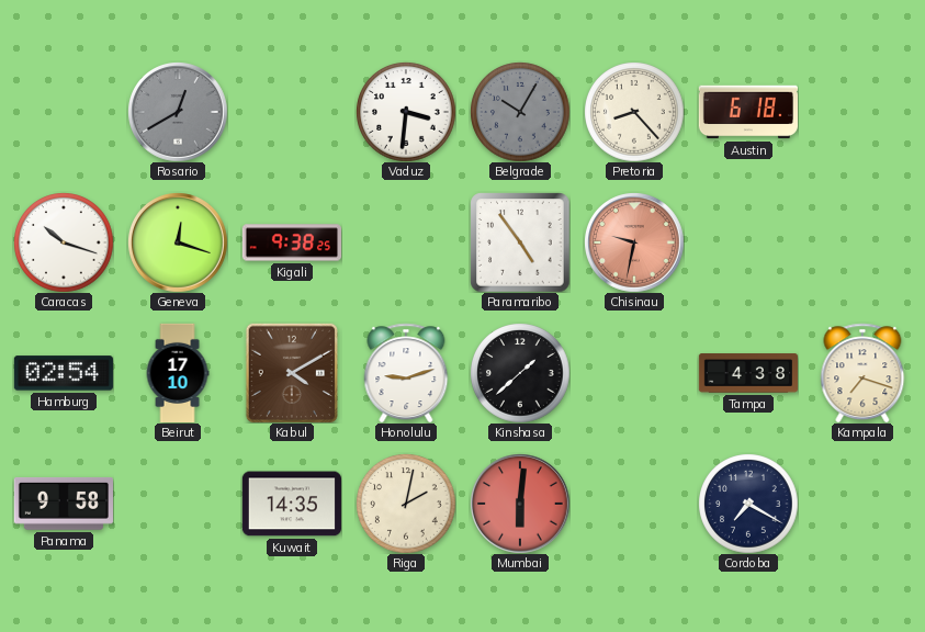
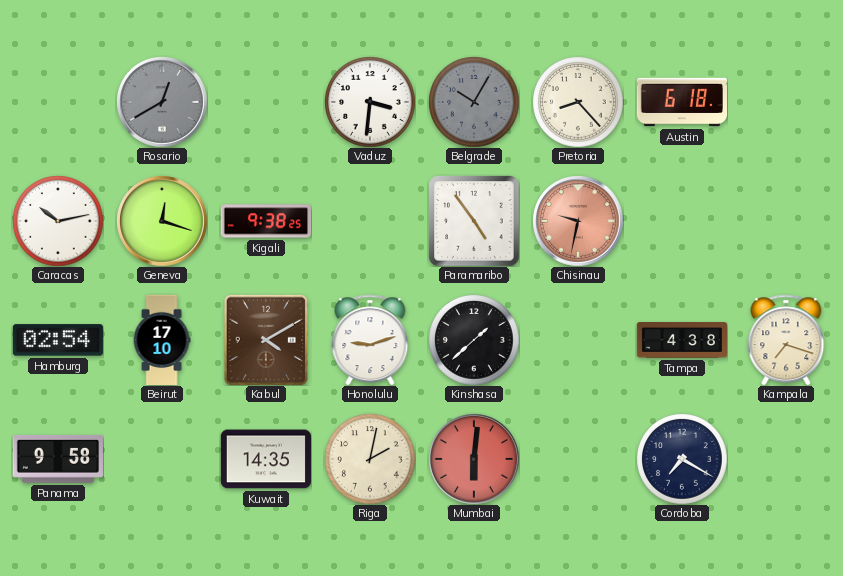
Caracas: 10:18 -> 10:13 (58, 221)
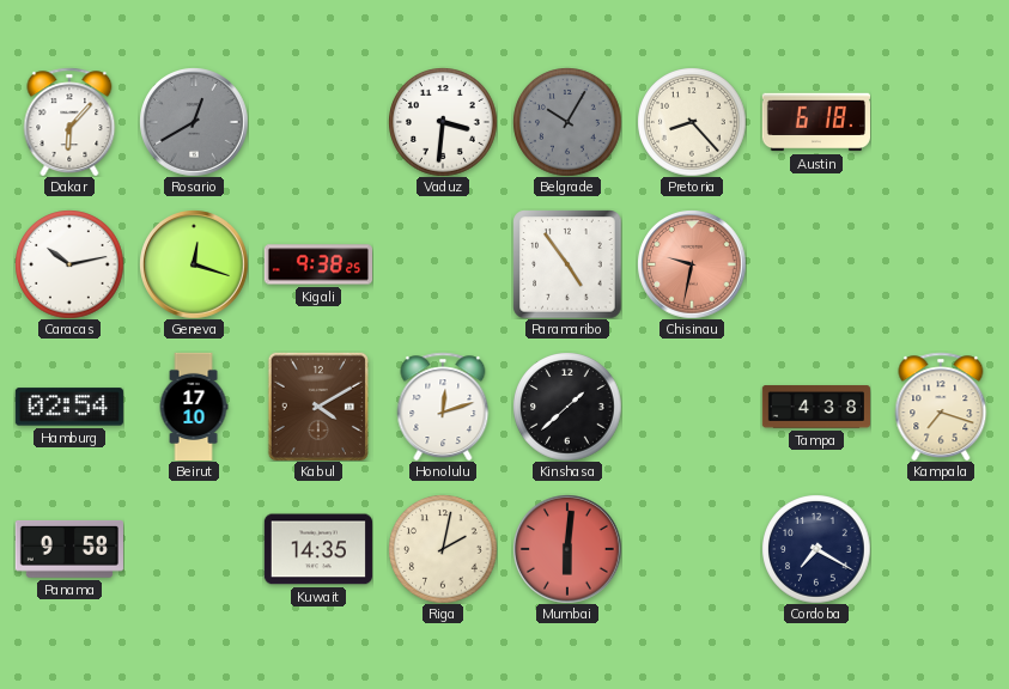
Dakar: none -> 6:07 (69, 122)
Honolulu: 9:12 -> 12:12 (443, 407)
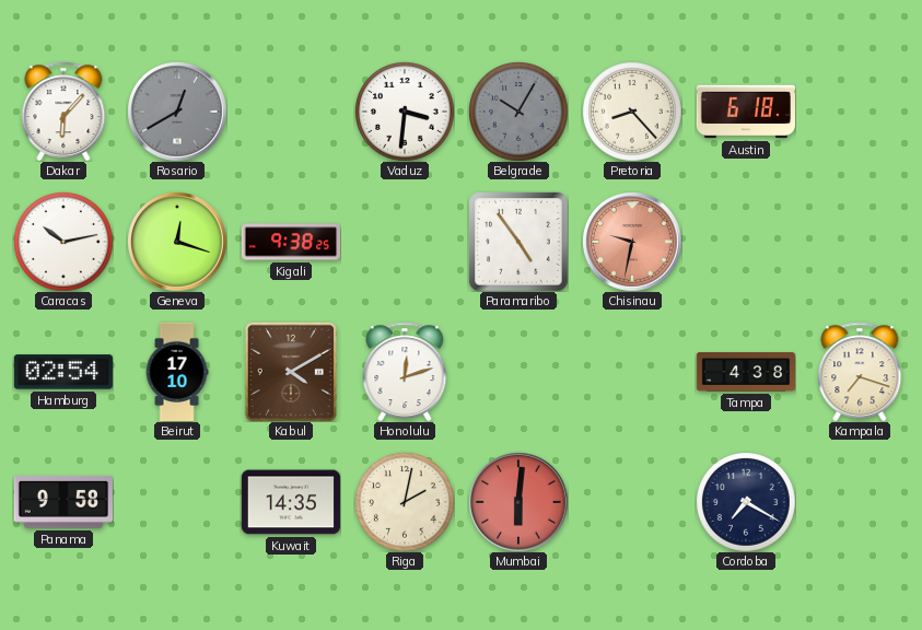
Kinshasa: 1:38 -> none (567, 407)
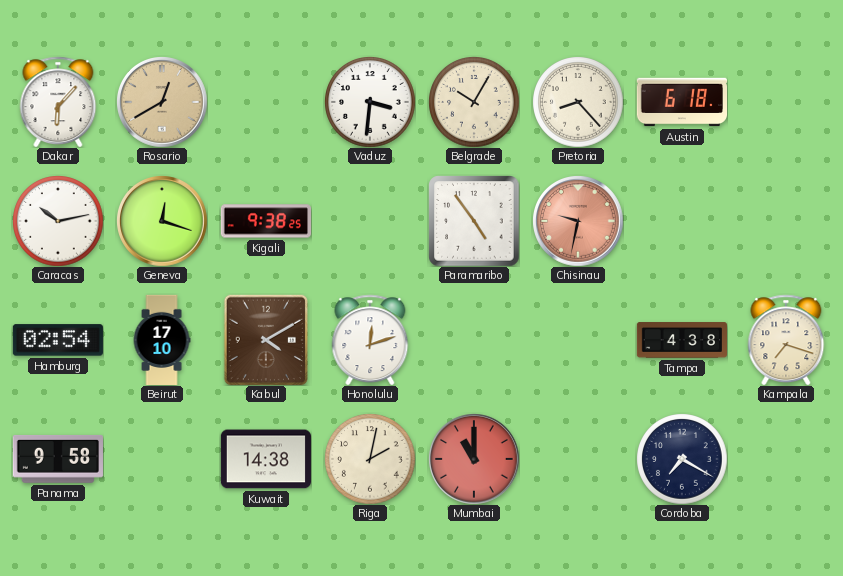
Rosario dial: grey -> champagne (162, 102)
Belgrade dial: grey -> cream (474, 102)
Kuwait: 14:35 -> 14:38 (266, 459)
Mumbai: 6:01 -> 11:00 (474, 459)
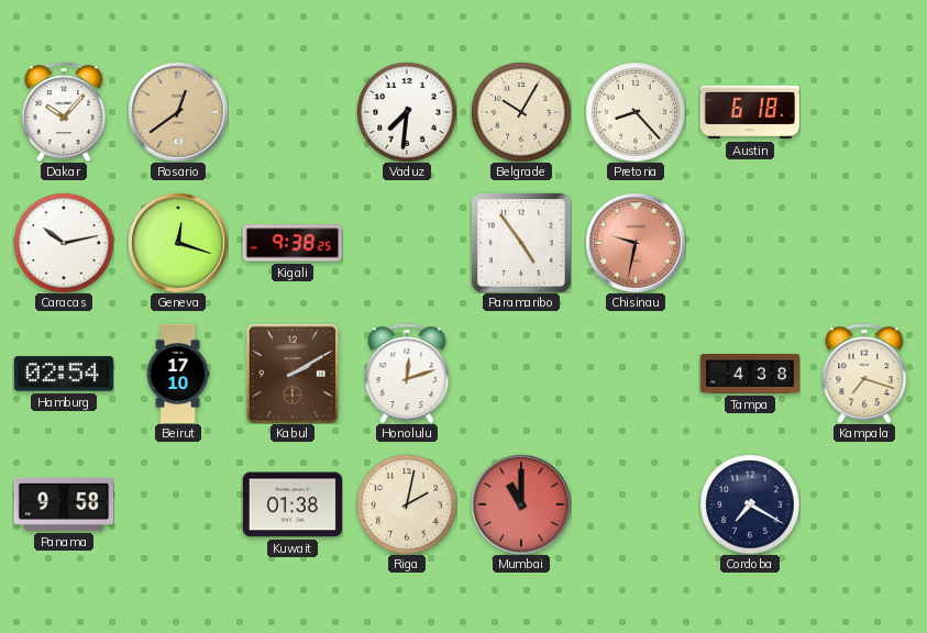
Dakar: 6:07 -> 10:07 (64, 112)
Rosario: 12:40 -> 12:39 (178, 112)
Vaduz: 3:31 -> 7:31 (407, 112)
Kabul: 4:10 -> 2:10 (293, 373)
Kuwait: 14:38 -> 01:38 (293, 504)
